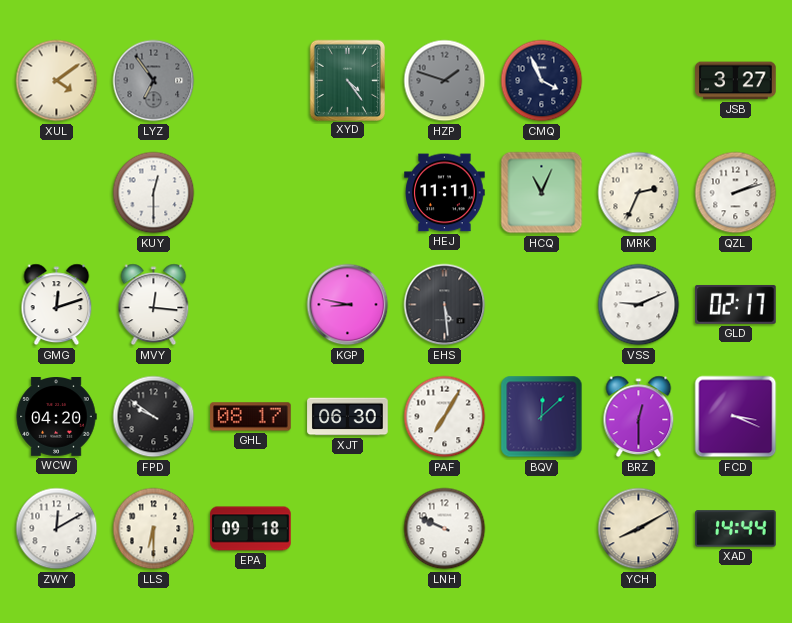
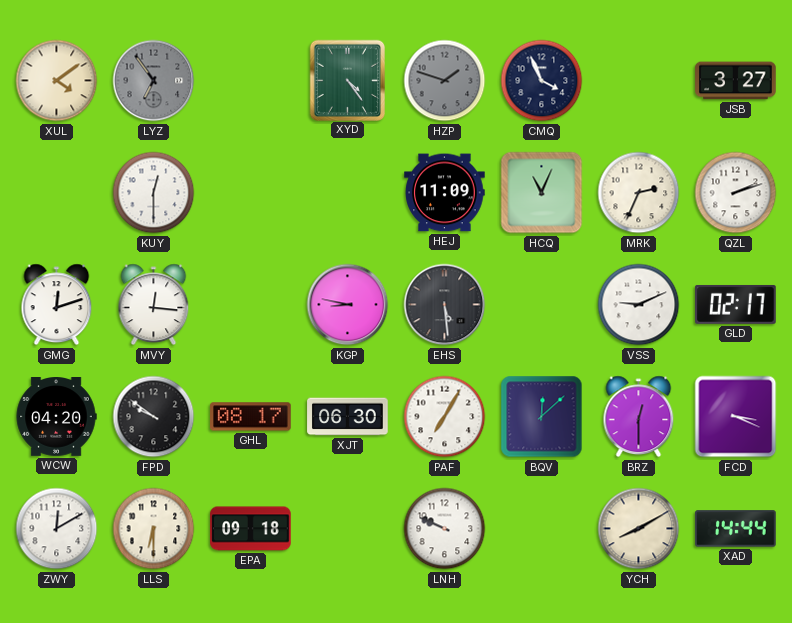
HEJ: 11:11 -> 11:09 (445, 193)
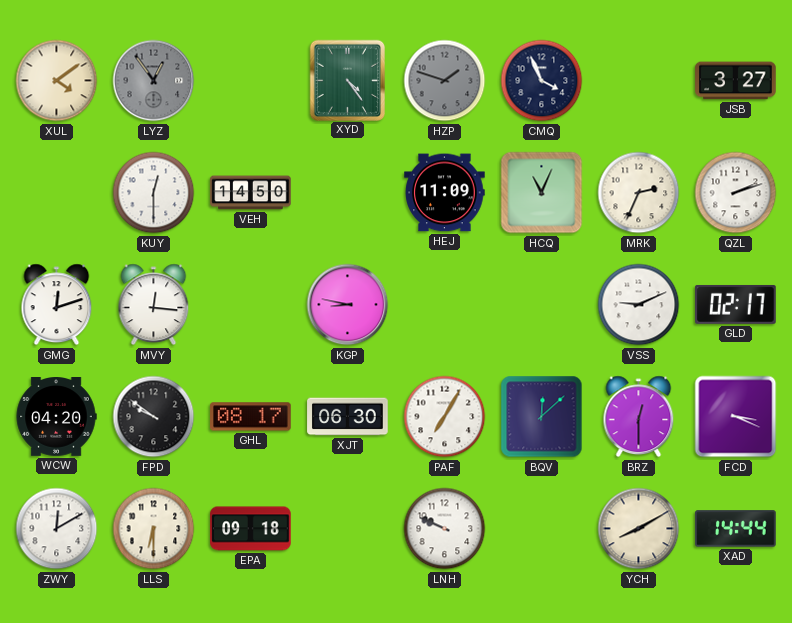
LYZ: 6:54 -> 12:54 (154, 81)
VEH: none -> 14:50 (251, 193)
EHS: 5:29 -> none (445, 305)
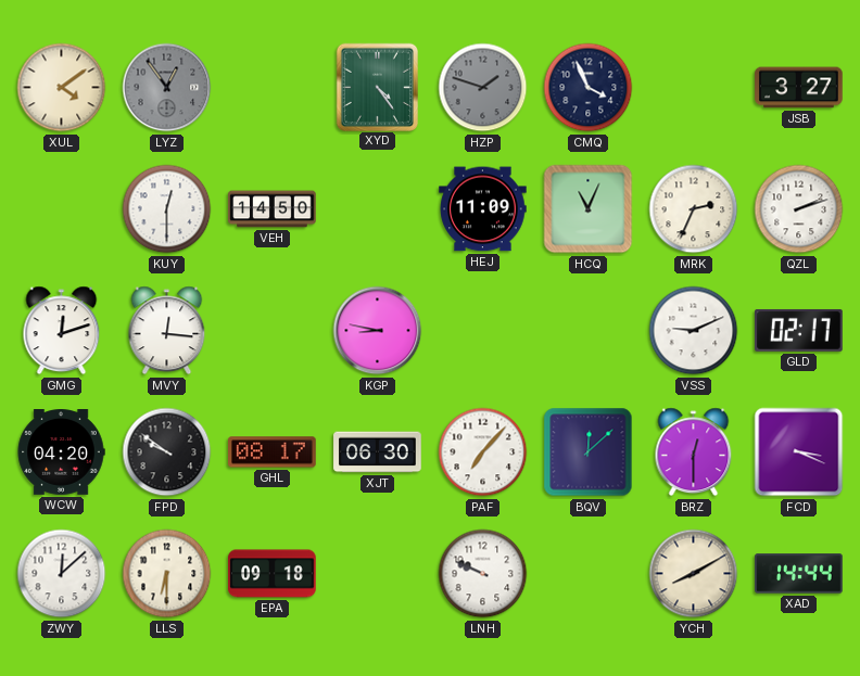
PAF: 7:05 -> 7:07 (483, 452)
ZWY: 12:10 -> 12:08 (62, 574)
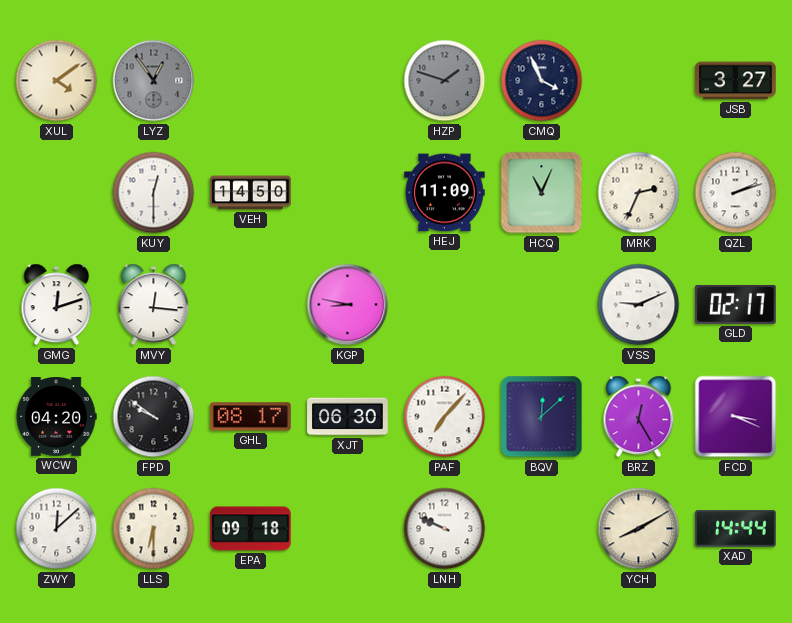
XYD: 4:24 -> none (377, 87)
BRZ: 12:30 -> 12:25 (639, 417)
